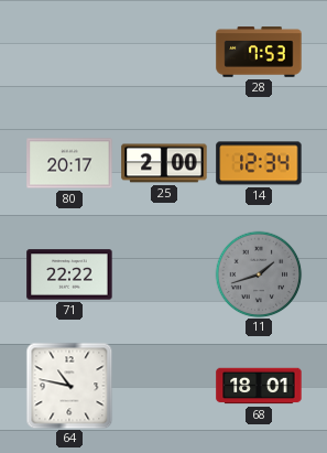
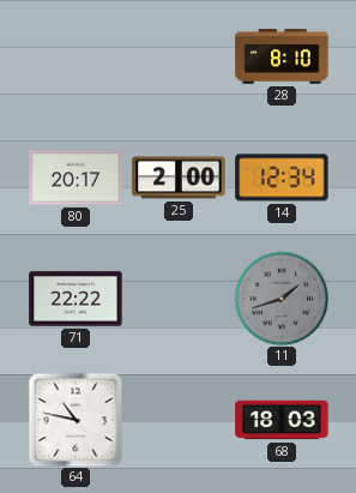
28: 7:53 -> 8:10 (282, 56)
68: 18:01 -> 18:03 (282, 420)
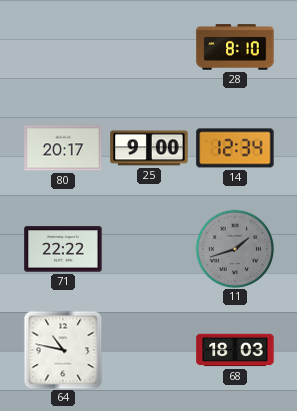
25: 2:00 -> 9:00 (149, 148)
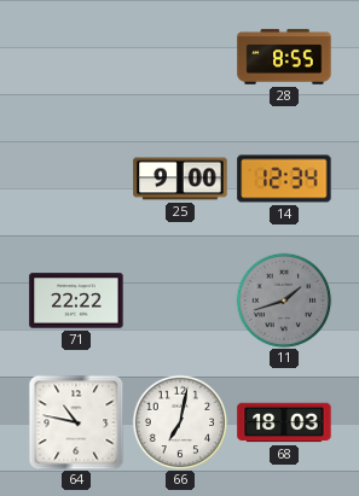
28: 8:10 -> 8:55 (284, 57)
80: 20:17 -> none (63, 148)
66: none -> 7:02 (180, 422)
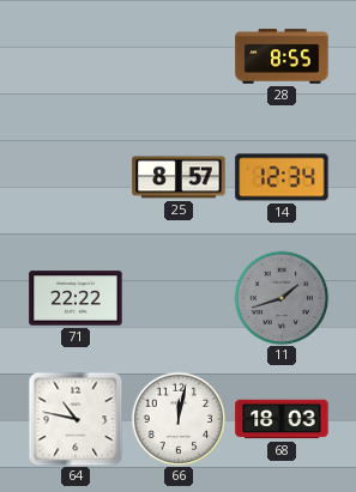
25: 9:00 -> 8:57 (179, 177)
66: 7:02 -> 12:02 (179, 419)
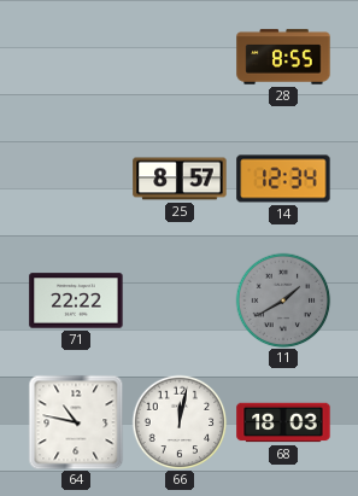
11: 1:42 -> 1:40 (283, 300)
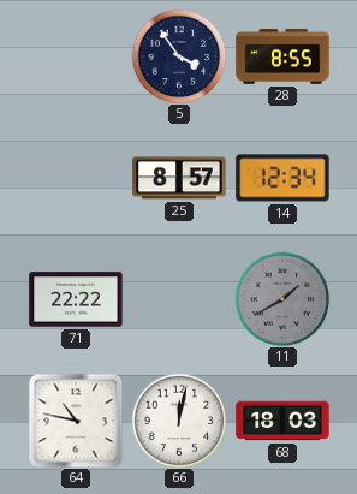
5: none -> 3:54 (179, 56)
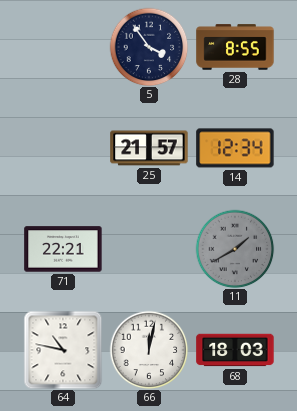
25: 8:57 -> 21:57 (149, 148)
71: 22:22 -> 22:21 (63, 249)
